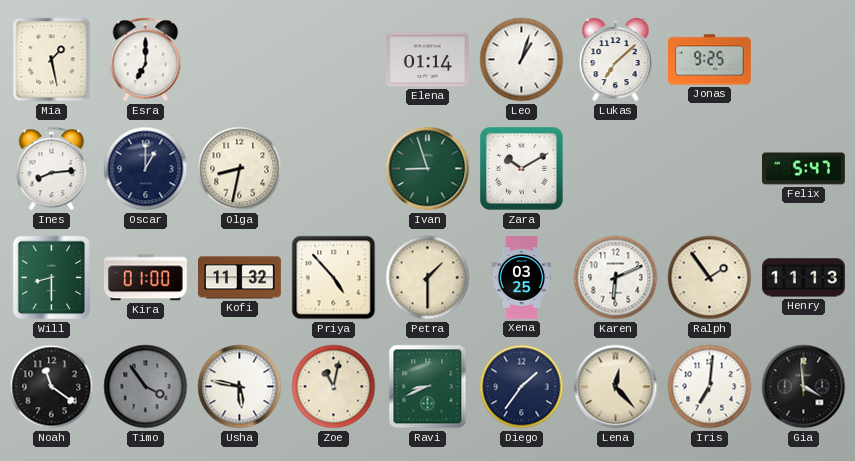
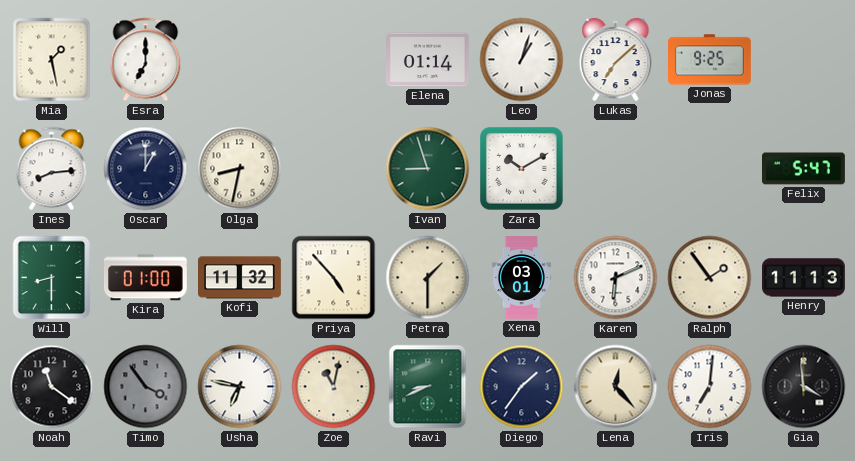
Xena: 03:25 -> 03:01 (521, 278)
Usha: 5:47 -> 6:47 (240, 387)
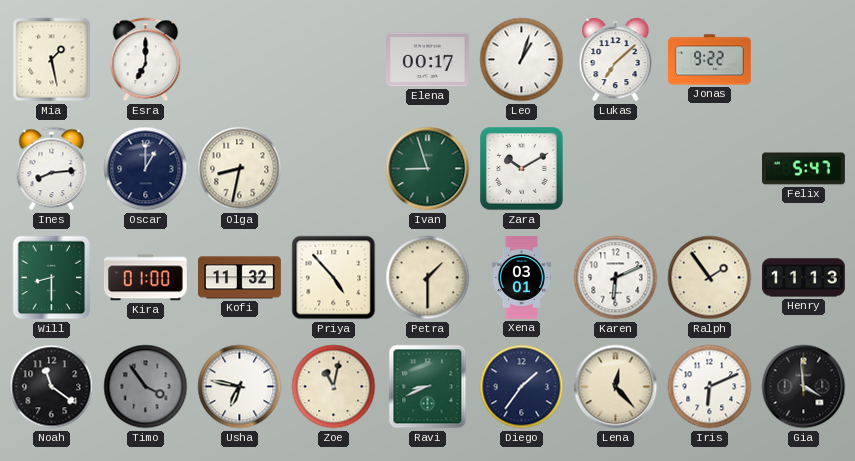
Elena: 01:14 -> 00:17 (428, 60)
Jonas: 9:25 -> 9:22 (710, 60)
Iris: 7:01 -> 6:11 (710, 387)
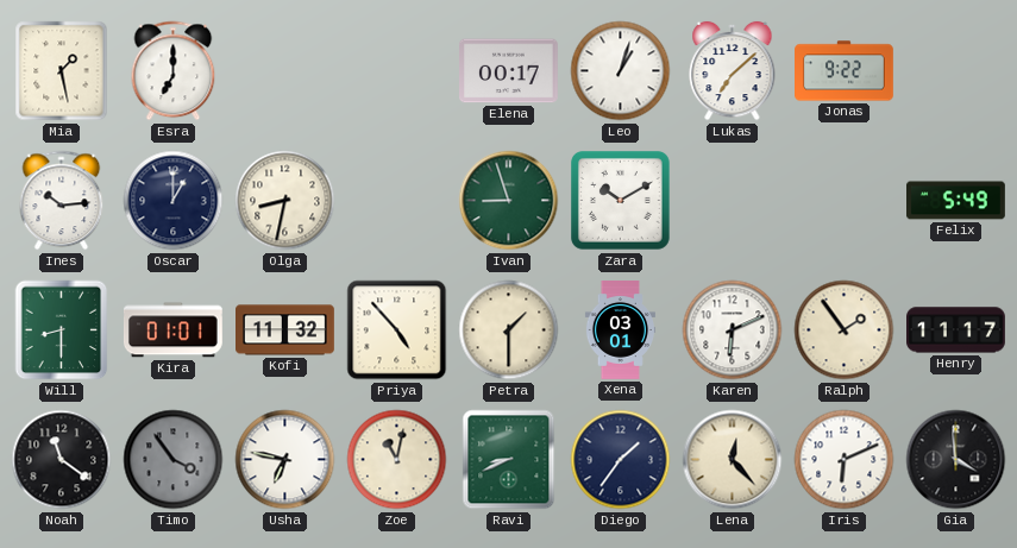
Ines: 8:14 -> 10:14 (62, 201)
Felix: 5:47 -> 5:49 (956, 201)
Kira: 01:00 -> 01:01 (172, 330)
Henry: 11:13 -> 11:17 (956, 330)
